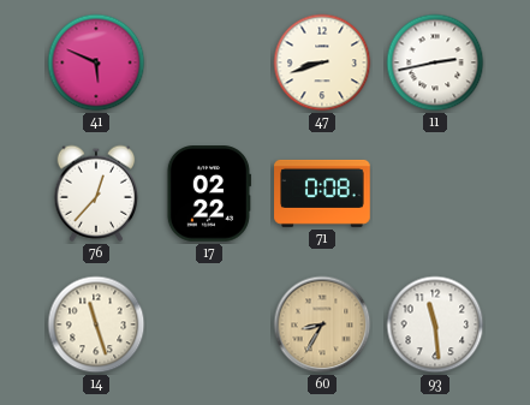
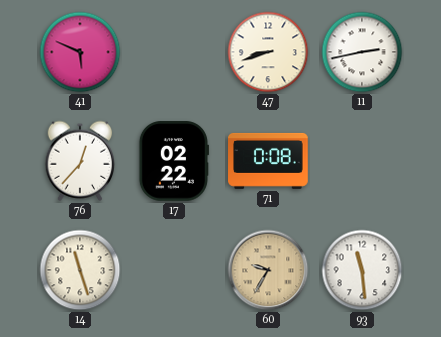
60: 8:35 -> 9:35 (268, 270)
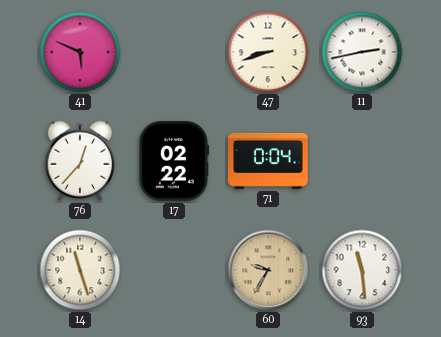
71: 0:08 -> 0:04 (268, 161)
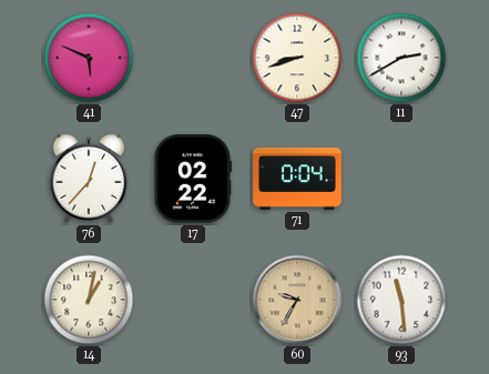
11: 2:43 -> 2:40 (401, 58)
14: 11:27 -> 1:02 (89, 300)
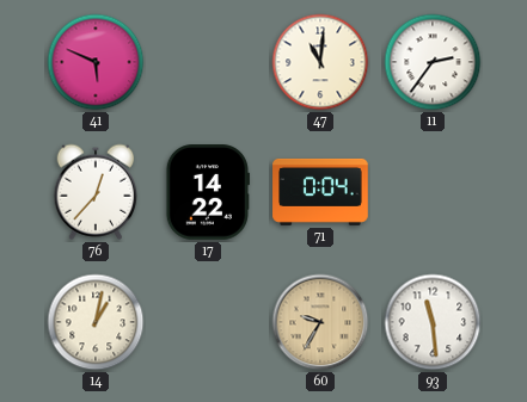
47: 8:42 -> 11:01 (320, 62)
11: 2:40 -> 2:36 (433, 62)
17: 02:22 -> 14:22 (208, 192)
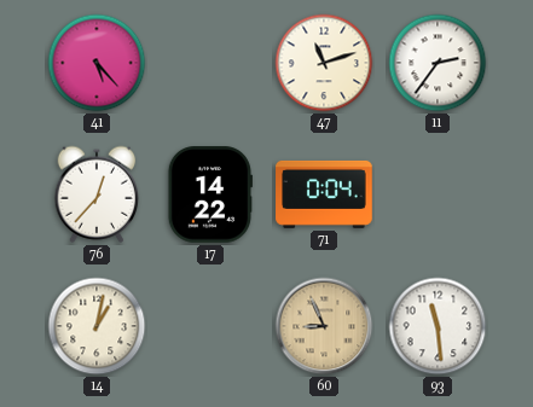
41: 5:49 -> 5:23 (97, 63)
47: 11:01 -> 11:12 (324, 63)
60: 9:35 -> 8:56 (324, 326)
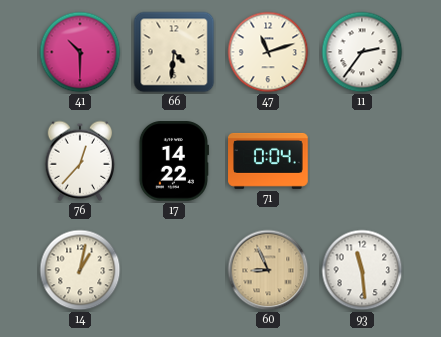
41: 5:23 -> 10:30 (80, 52)
66: none -> 4:31 (174, 52)
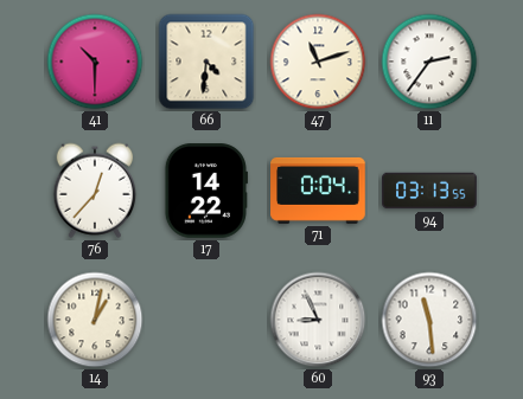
94: none -> 03:13 (429, 191)
60 dial: champagne -> white (318, 320)
